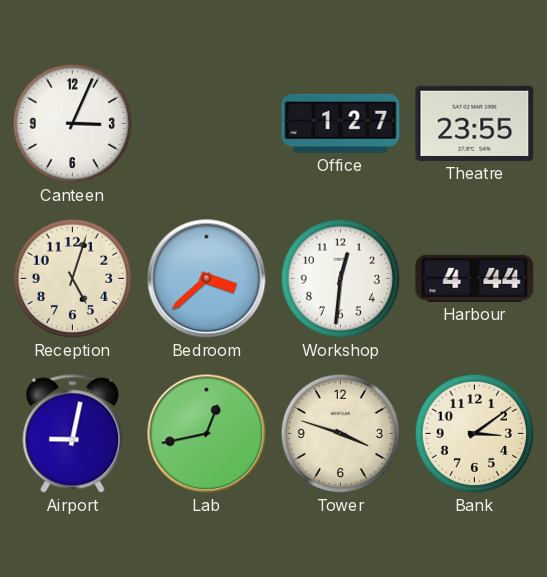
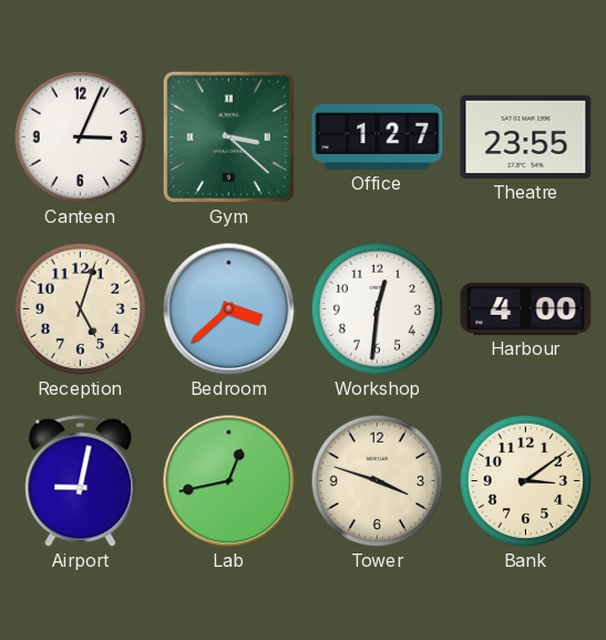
Gym: none -> 3:22 (228, 136)
Harbour: 4:44 -> 4:00 (526, 308)
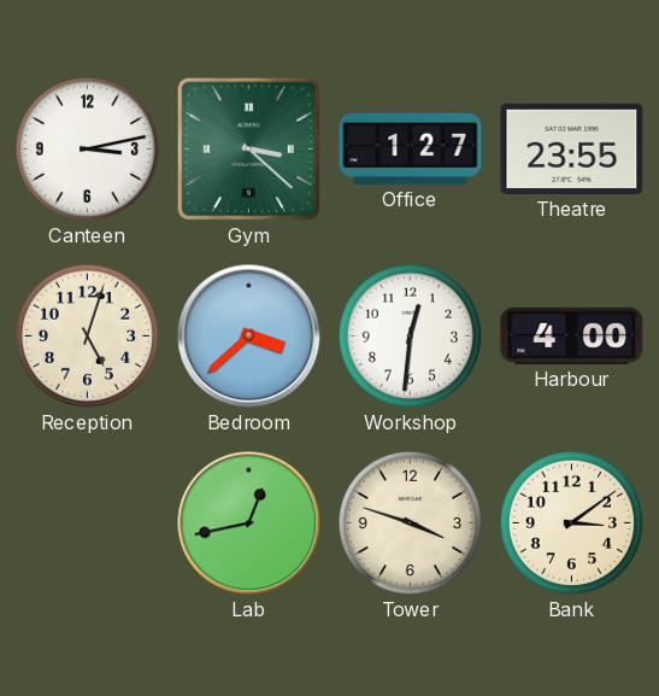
Canteen: 3:04 -> 3:13 (87, 148)
Airport: 9:02 -> none (81, 481)
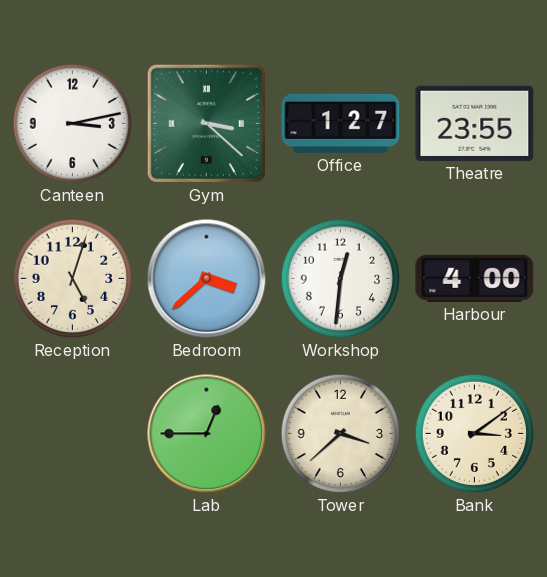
Lab: 12:43 -> 12:45 (207, 434)
Tower: 3:48 -> 3:38 (340, 433)
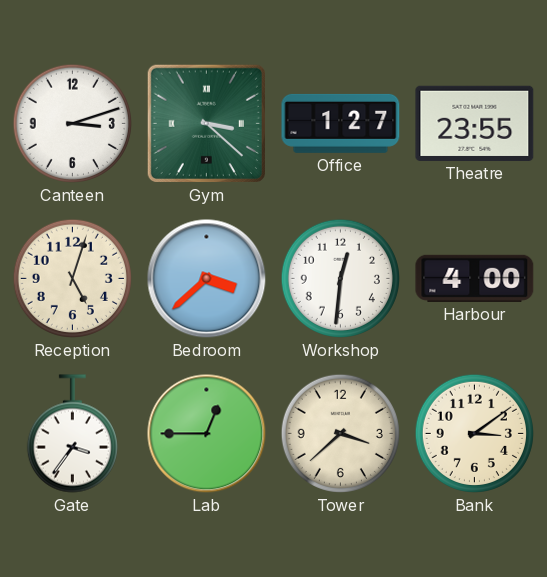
Canteen: 3:13 -> 3:12 (72, 123)
Gate: none -> 3:36 (72, 434)
